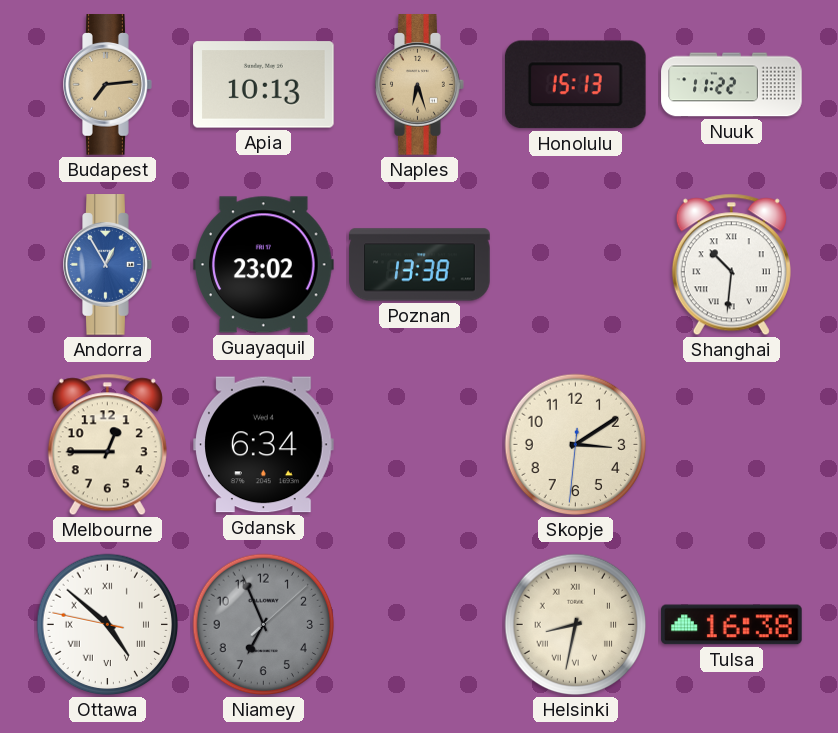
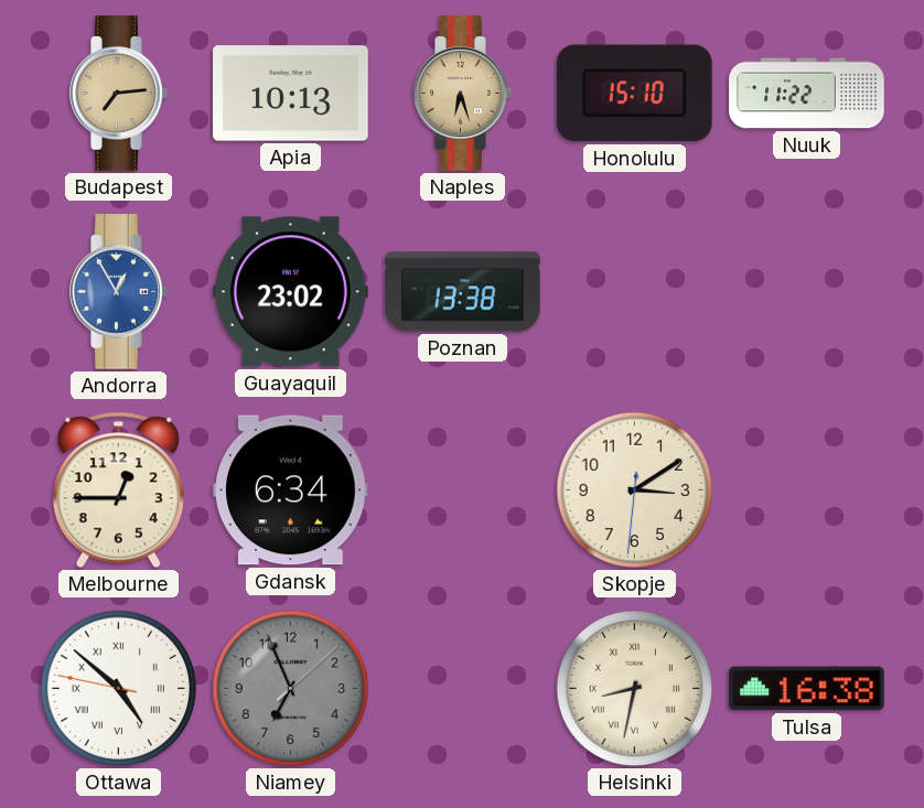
Honolulu: 15:13 -> 15:10 (634, 94)
Shanghai: 10:31 -> none (731, 265)
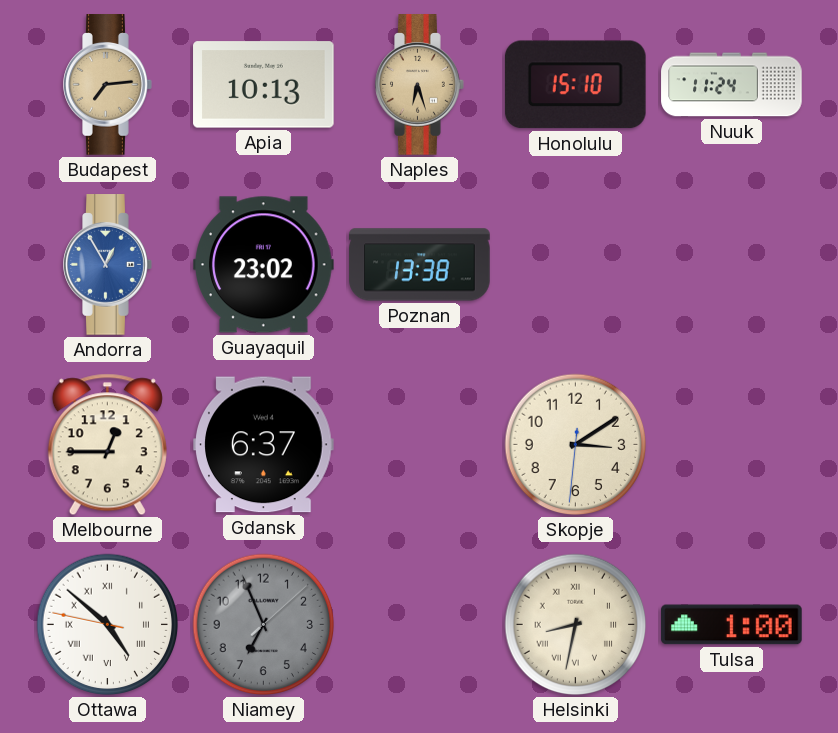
Nuuk: 11:22 -> 11:24 (732, 85)
Gdansk: 6:34 -> 6:37 (264, 445)
Tulsa: 16:38 -> 1:00 (732, 625)
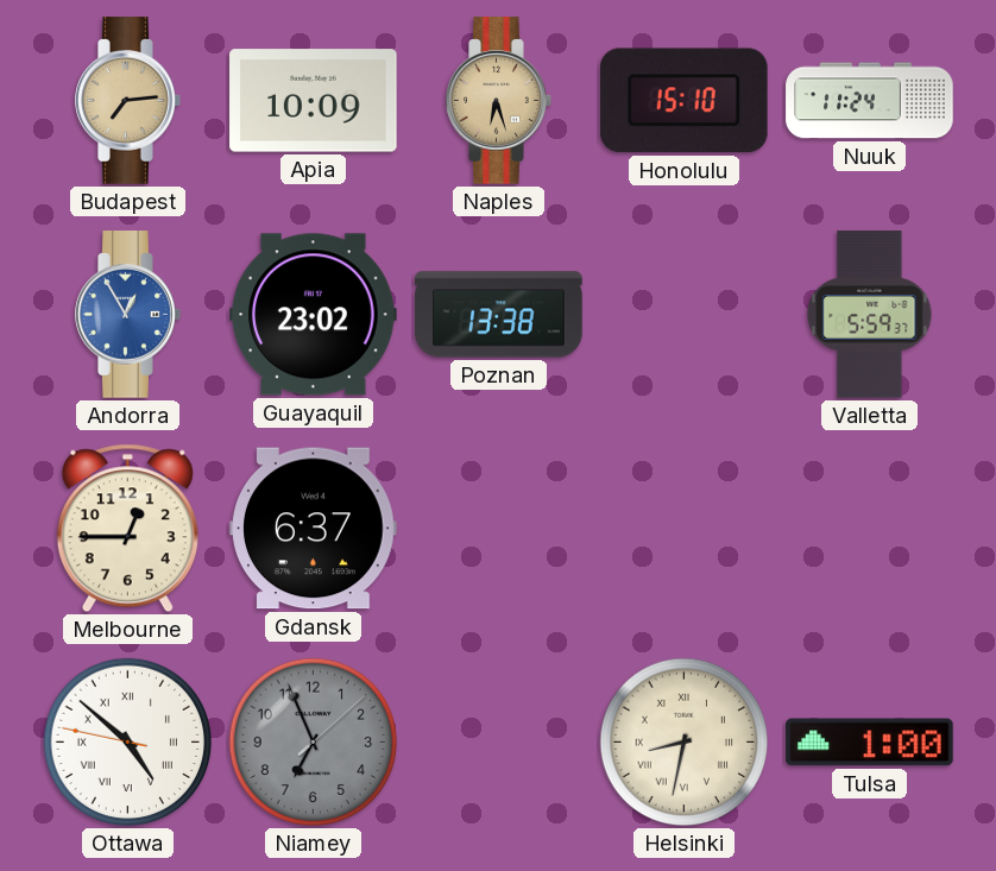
Apia: 10:13 -> 10:09 (314, 101)
Valletta: none -> 5:59 (870, 315)
Skopje: 3:09 -> none (576, 445)
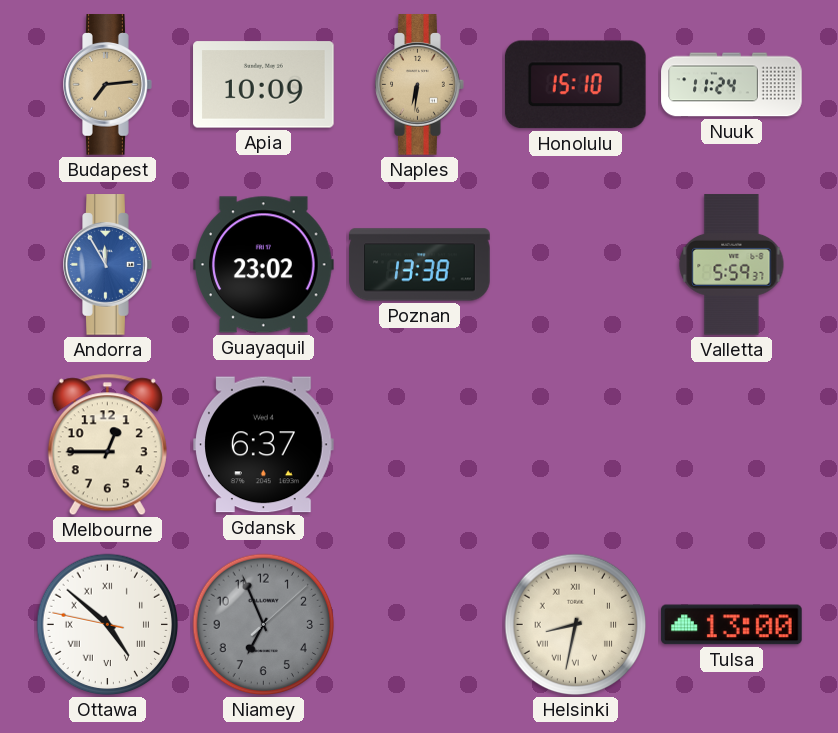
Naples: 6:27 -> 6:31 (420, 85)
Andorra: 12:55 -> 11:55 (108, 265)
Tulsa: 1:00 -> 13:00 (732, 625)
